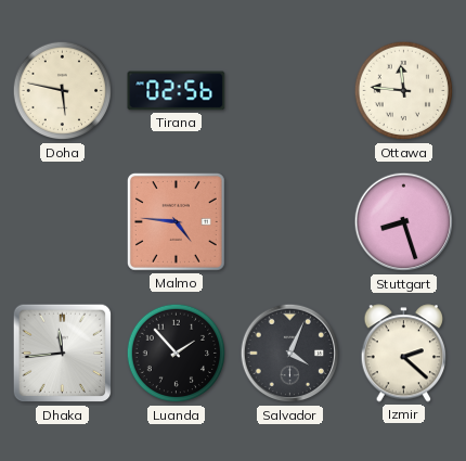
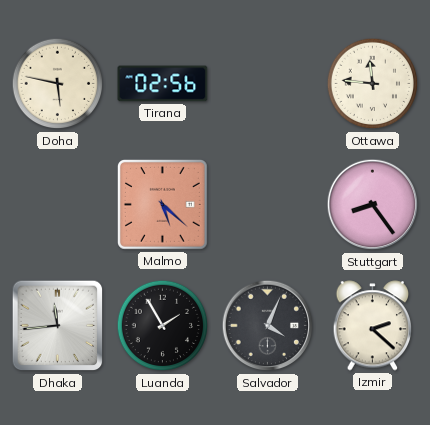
Malmo: 4:46 -> 5:22 (162, 204)
Stuttgart: 8:27 -> 8:24 (373, 205)
Luanda: 1:53 -> 1:55 (163, 326)
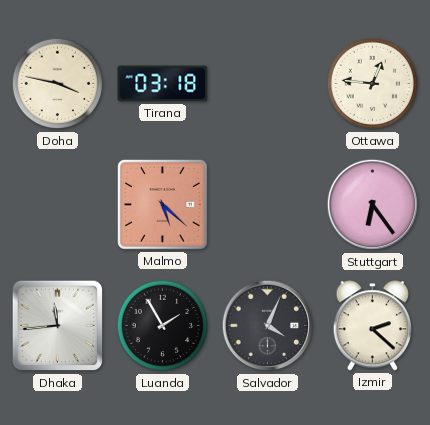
Doha: 5:47 -> 3:47 (58, 84)
Tirana: 02:56 -> 03:18 (163, 84)
Ottawa: 11:46 -> 12:46 (373, 84)
Stuttgart: 8:24 -> 6:24 (373, 205)
